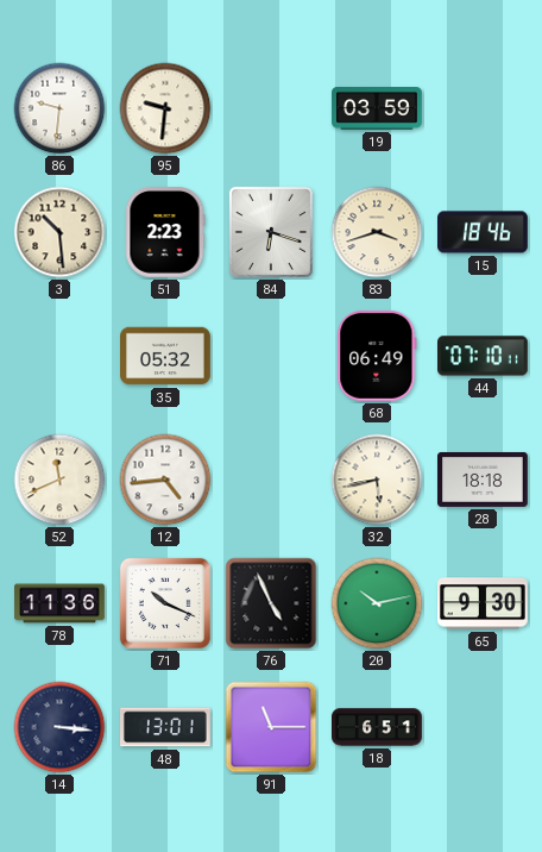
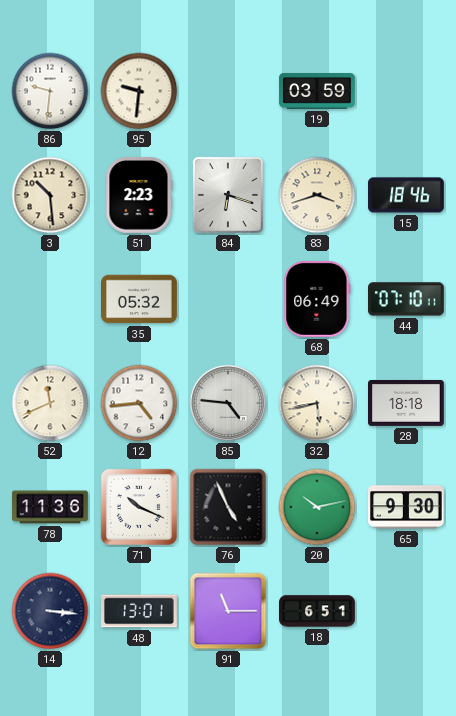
85: none -> 4:46 (228, 403)
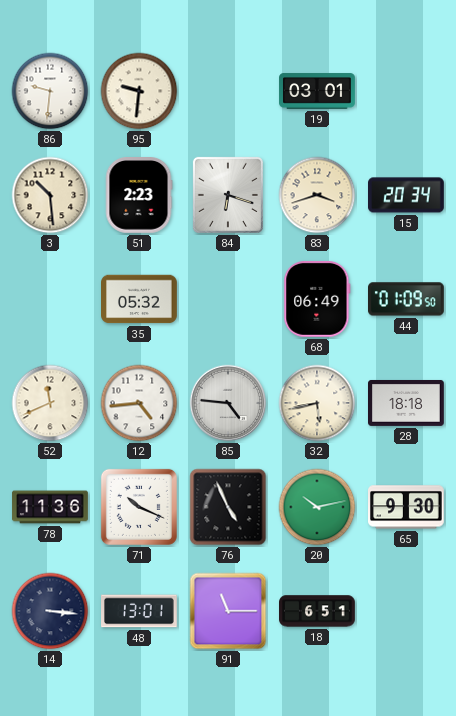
19: 03:59 -> 03:01 (317, 91)
15: 18:46 -> 20:34 (407, 195)
44: 07:10 -> 01:09 (407, 299)
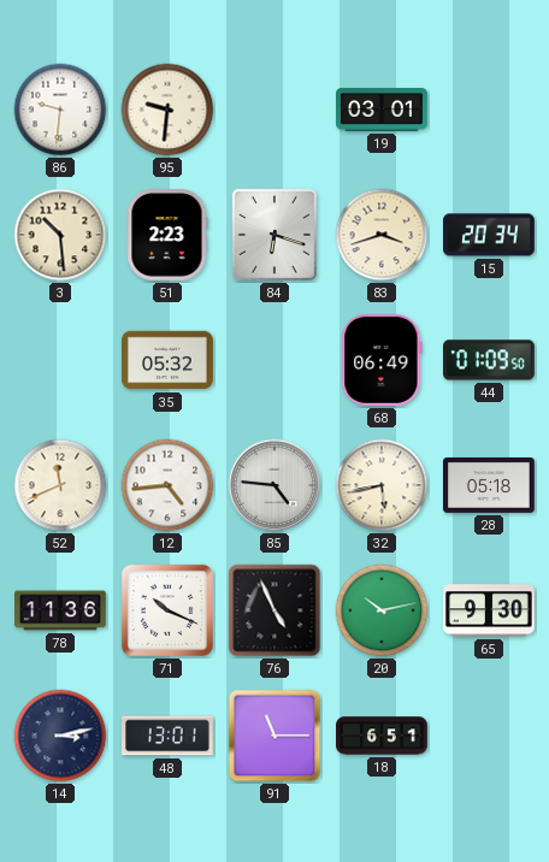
28: 18:18 -> 05:18 (490, 485)
14: 3:16 -> 3:13 (60, 736)
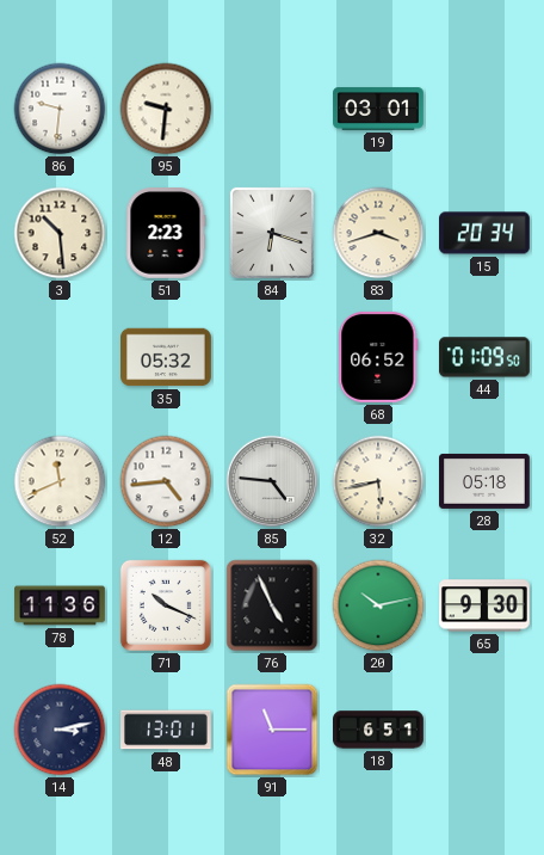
68: 06:49 -> 06:52 (378, 357)
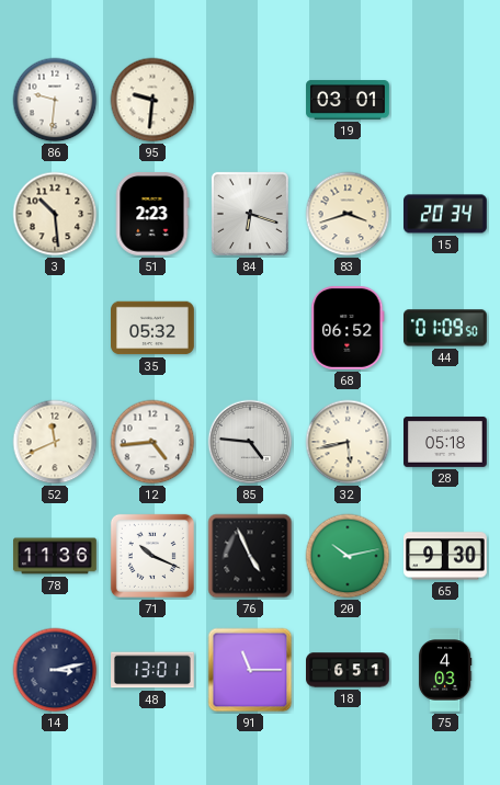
75: none -> 4:03 (445, 670)
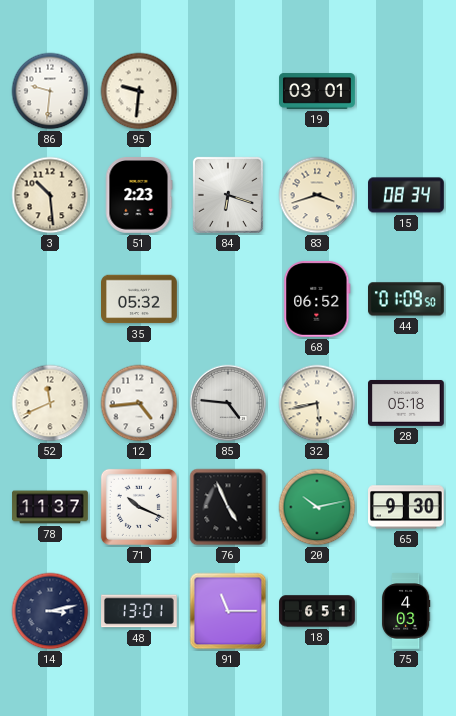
15: 20:34 -> 08:34 (407, 195)
78: 11:36 -> 11:37 (50, 507)
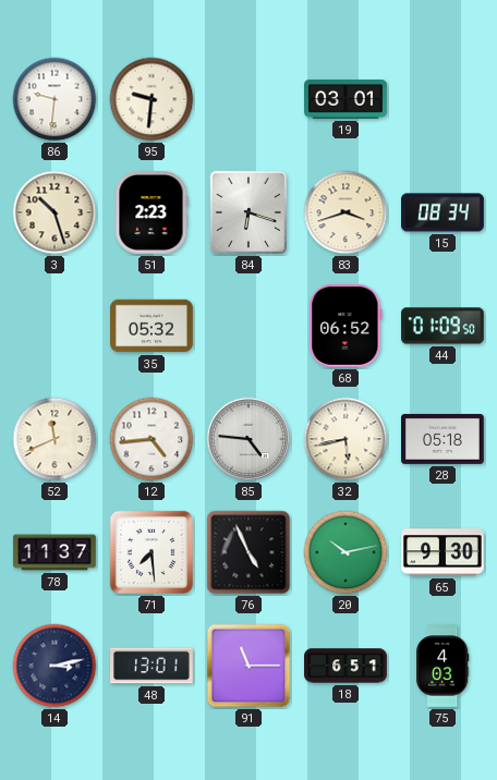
3: 10:29 -> 10:27 (54, 212)
71: 10:19 -> 7:29 (151, 552)
